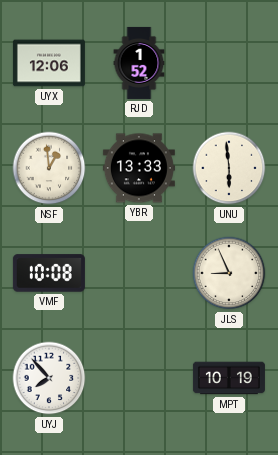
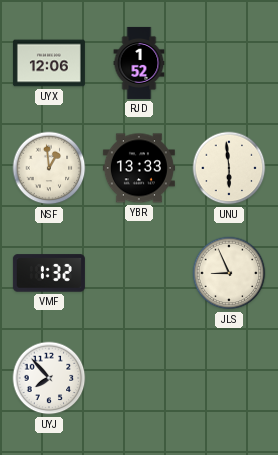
VMF: 10:08 -> 1:32 (49, 273)
MPT: 10:19 -> none (229, 378)
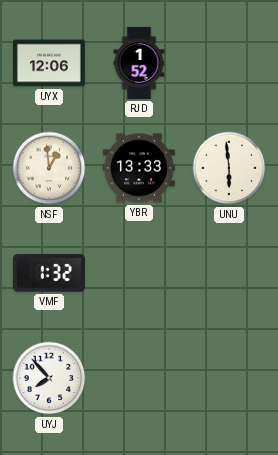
JLS: 8:56 -> none (229, 273)
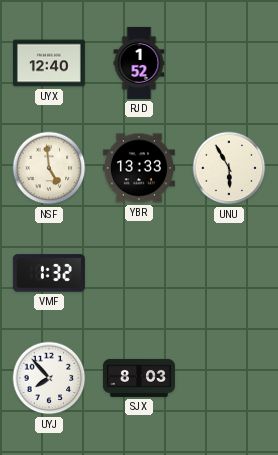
UYX: 12:06 -> 12:40 (49, 63)
NSF: 12:59 -> 4:59 (49, 168)
UNU: 5:59 -> 5:55 (229, 168)
SJX: none -> 8:03 (139, 378)
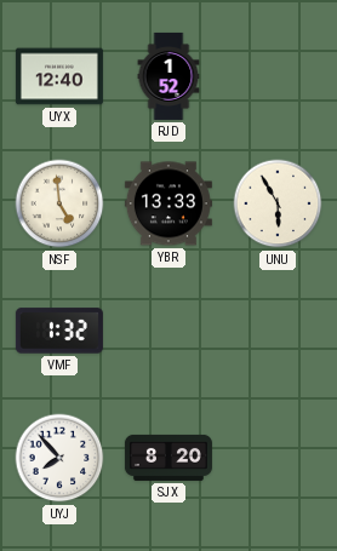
SJX: 8:03 -> 8:20 (168, 458)
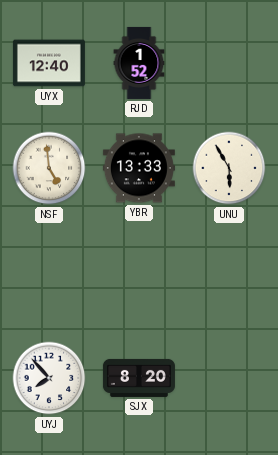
VMF: 1:32 -> none (59, 331)
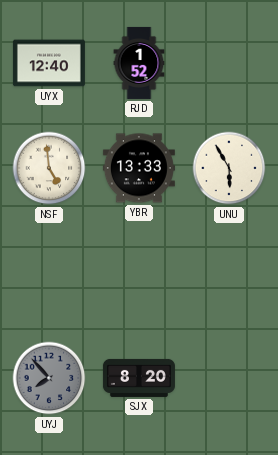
UYJ dial: white -> grey (49, 378)
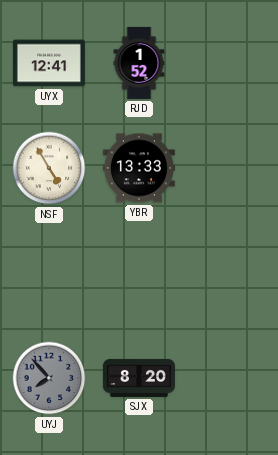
UYX: 12:40 -> 12:41 (49, 63)
NSF: 4:59 -> 4:55 (49, 168)
UNU: 5:55 -> none (229, 168)
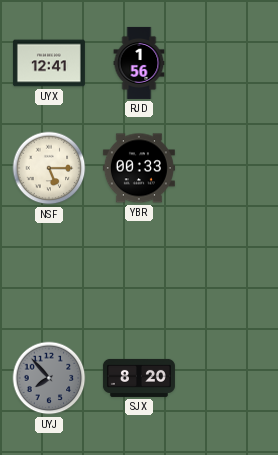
RJD: 1:52 -> 1:56 (139, 63)
NSF: 4:55 -> 5:15 (49, 168)
YBR: 13:33 -> 00:33 (139, 168)
